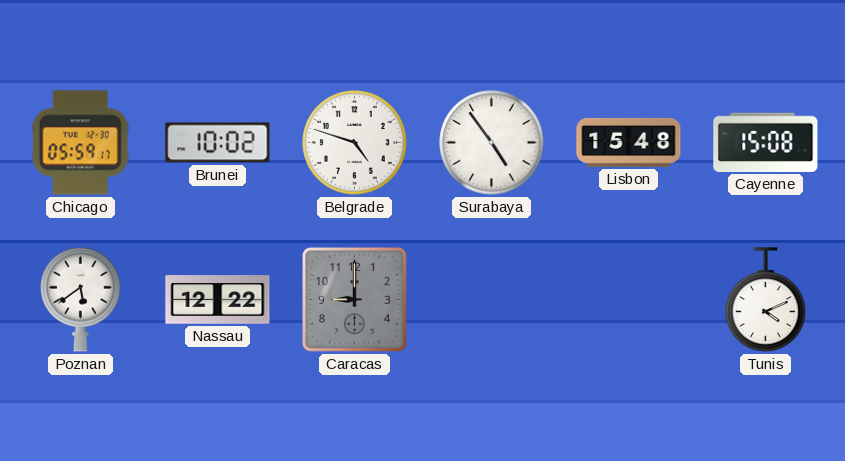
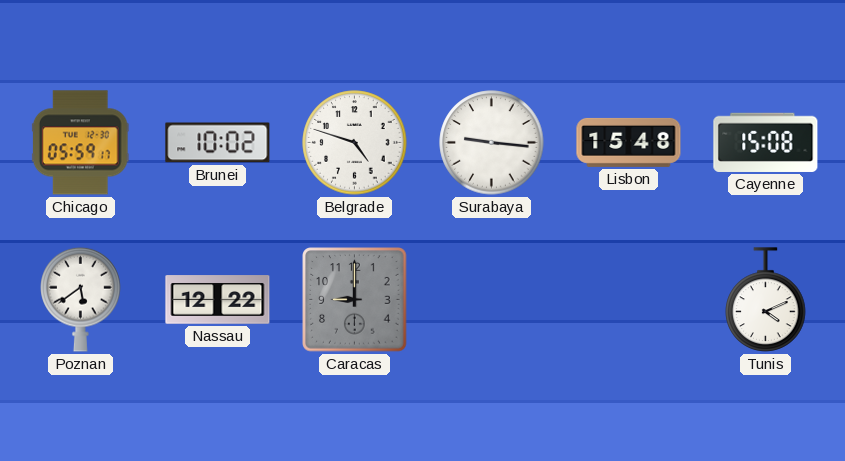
Surabaya: 4:54 -> 9:16 (492, 143)
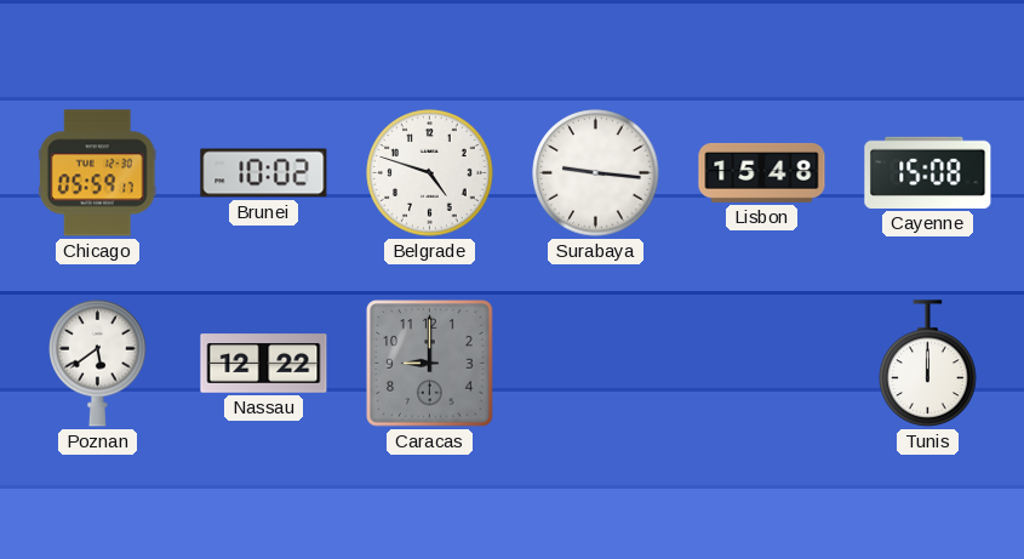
Tunis: 4:11 -> 12:00 (928, 364)
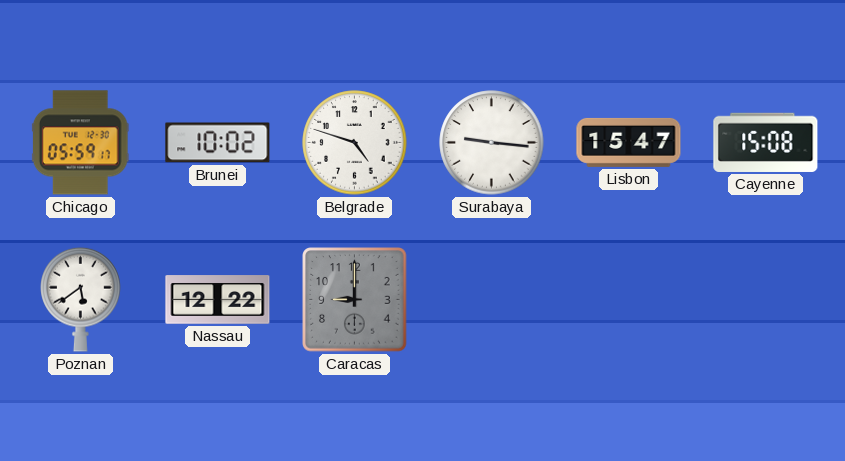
Lisbon: 15:48 -> 15:47 (629, 142)
Tunis: 12:00 -> none (928, 364)
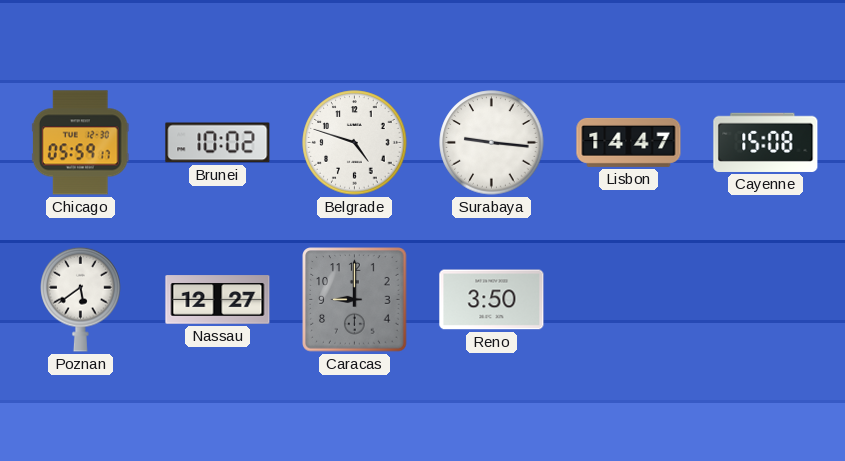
Lisbon: 15:47 -> 14:47 (629, 142)
Nassau: 12:22 -> 12:27 (218, 300)
Reno: none -> 3:50 (492, 300)
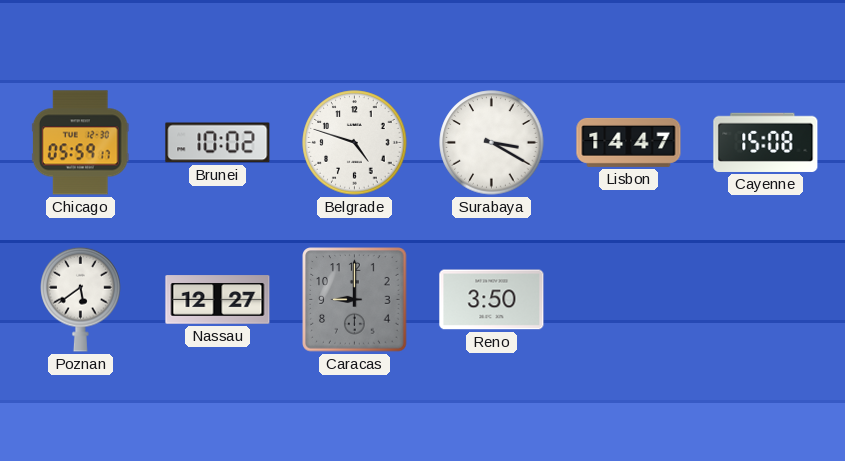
Surabaya: 9:16 -> 3:20 (492, 143)
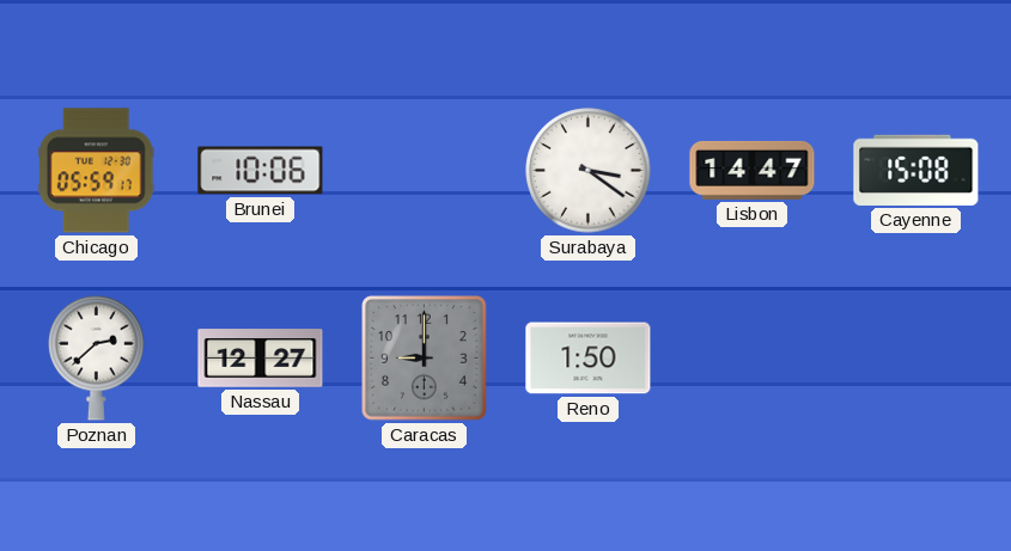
Brunei: 10:02 -> 10:06 (261, 171)
Belgrade: 4:48 -> none (355, 143)
Surabaya: 3:20 -> 3:21 (589, 171)
Poznan: 5:39 -> 2:38 (97, 357)
Reno: 3:50 -> 1:50 (589, 359)
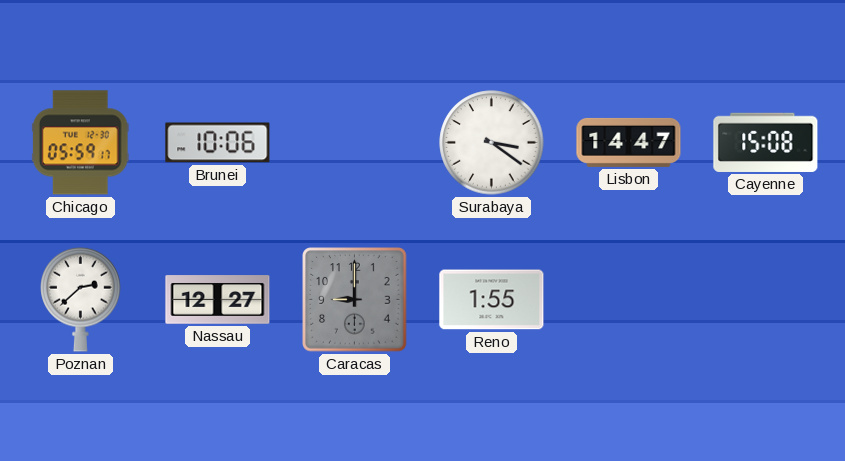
Reno: 1:50 -> 1:55 (492, 300)
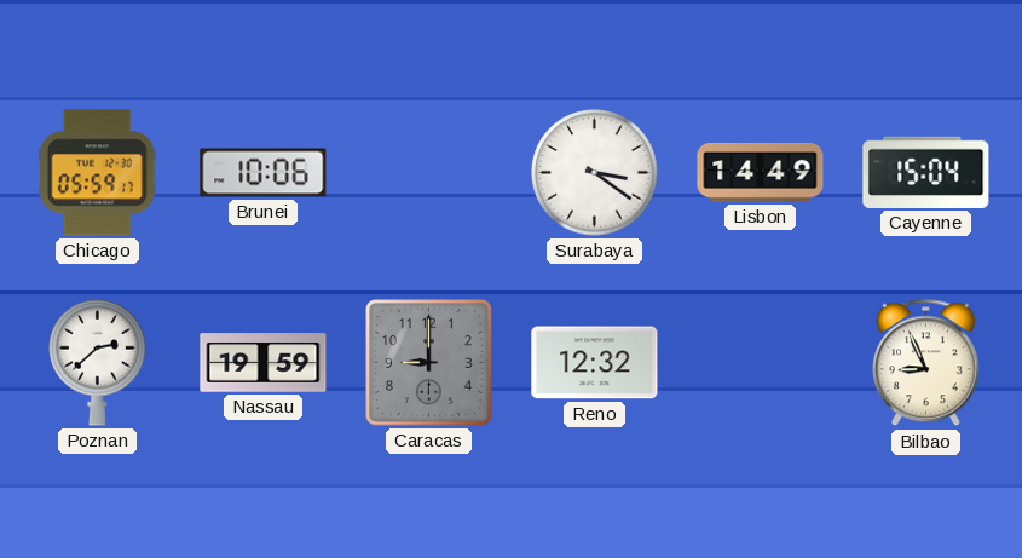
Lisbon: 14:47 -> 14:49 (761, 172)
Cayenne: 15:08 -> 15:04 (926, 172)
Nassau: 12:27 -> 19:59 (264, 363)
Reno: 1:55 -> 12:32 (595, 363)
Bilbao: none -> 8:56 (926, 363)
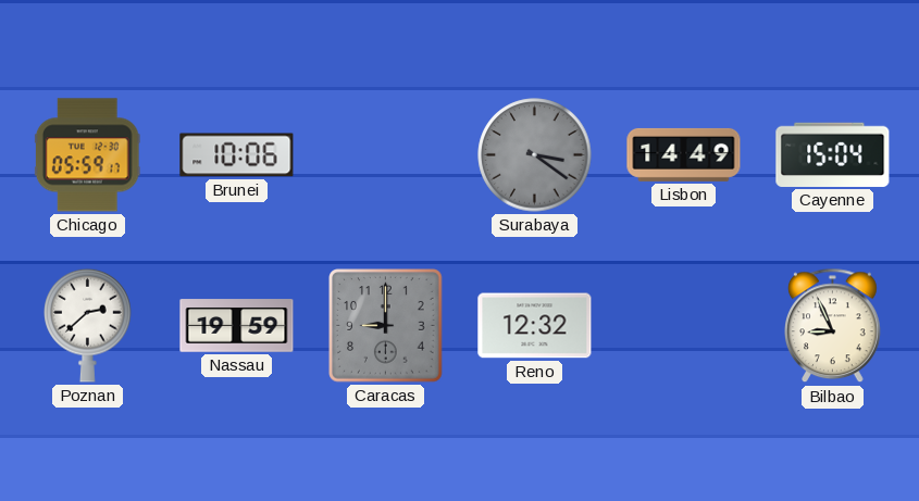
Surabaya dial: white -> grey (535, 155)
